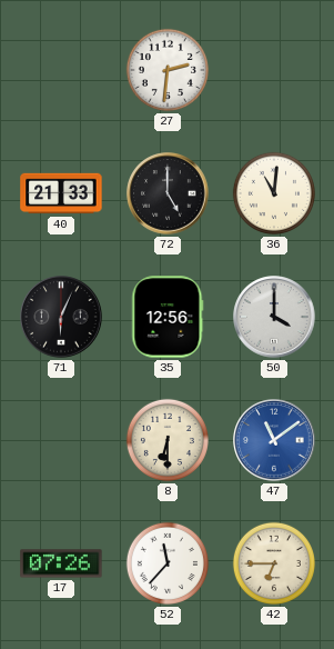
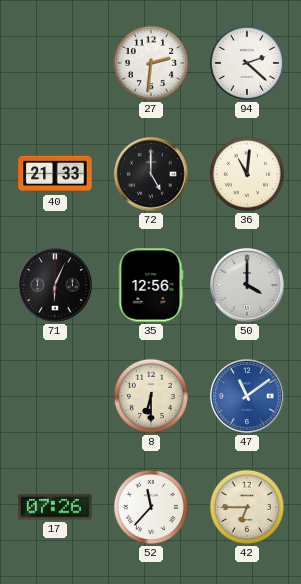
94: none -> 2:22 (247, 63)
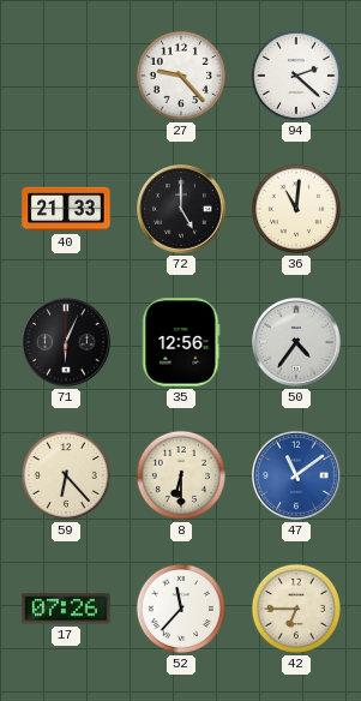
27: 2:31 -> 9:23 (181, 76)
50: 4:00 -> 4:36 (296, 342)
59: none -> 6:23 (66, 475)
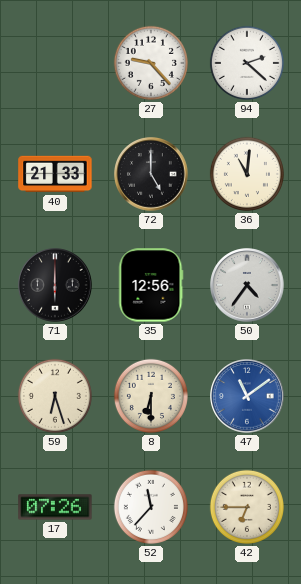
71: 6:04 -> 6:00 (55, 285)
59: 6:23 -> 6:27 (55, 396)
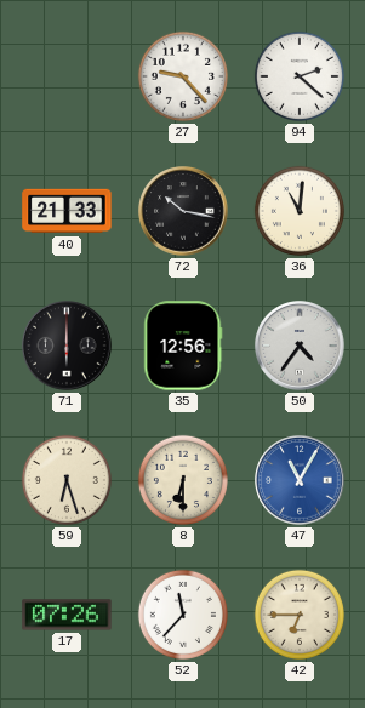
72: 5:00 -> 10:17 (183, 211)
47: 11:09 -> 11:05 (300, 480)
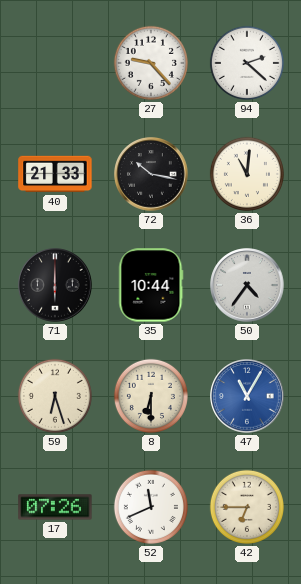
35: 12:56 -> 10:44 (151, 285)
52: 11:37 -> 11:41 (151, 507)
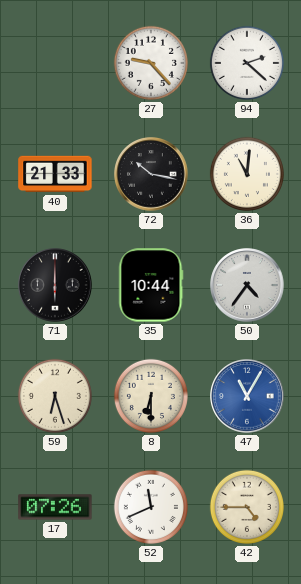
42: 6:45 -> 4:45 (247, 507)
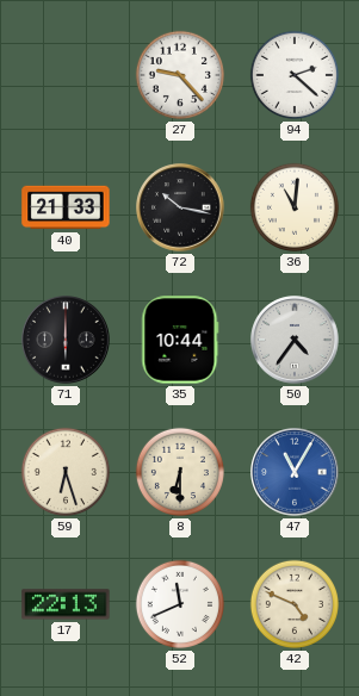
17: 07:26 -> 22:13 (66, 604)
42: 4:45 -> 4:49 (295, 604)
